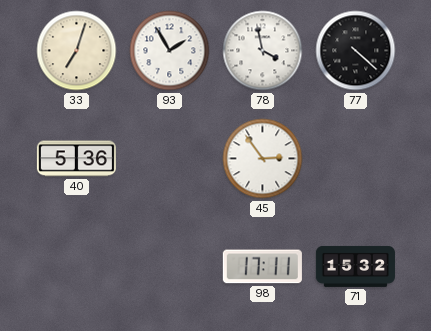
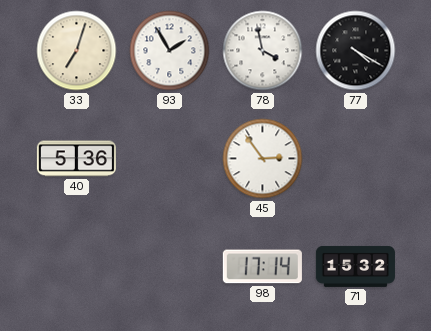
77: 4:22 -> 4:20 (356, 51)
98: 17:11 -> 17:14 (262, 267)
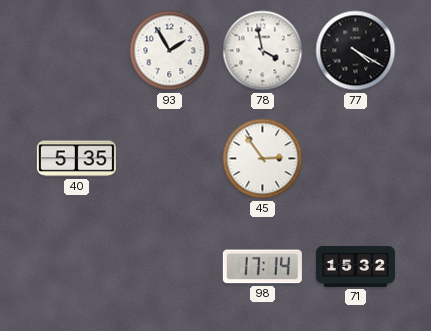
33: 7:03 -> none (77, 51)
40: 5:36 -> 5:35 (76, 159)
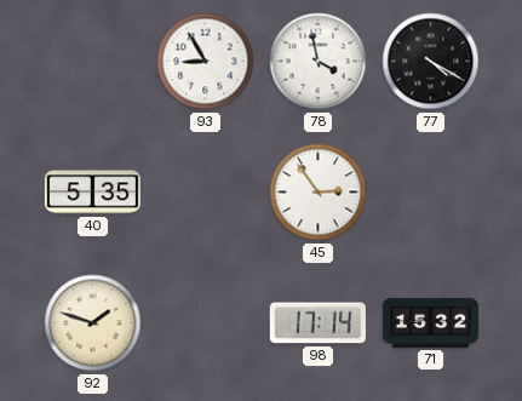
93: 1:55 -> 8:55 (206, 62)
92: none -> 1:48 (93, 323)
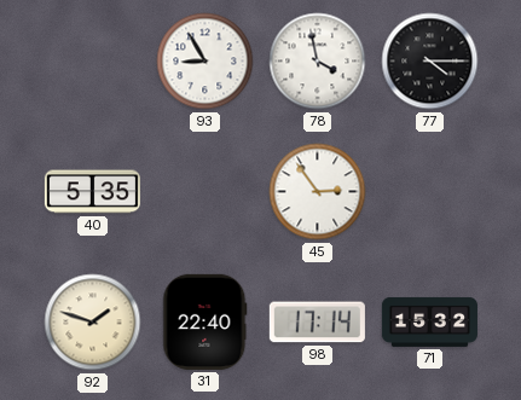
77: 4:20 -> 4:15 (430, 62)
31: none -> 22:40 (205, 321)
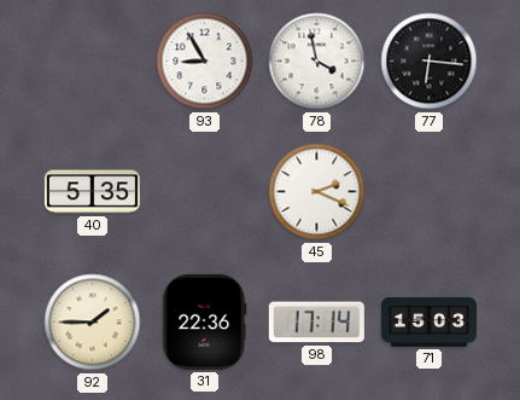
77: 4:15 -> 6:16 (430, 62)
45: 2:54 -> 2:19 (317, 192)
92: 1:48 -> 1:45 (93, 323)
31: 22:40 -> 22:36 (205, 321)
71: 15:32 -> 15:03 (428, 321)
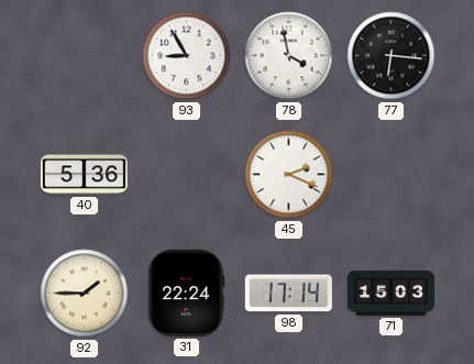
40: 5:35 -> 5:36 (84, 175)
31: 22:36 -> 22:24 (187, 293)
